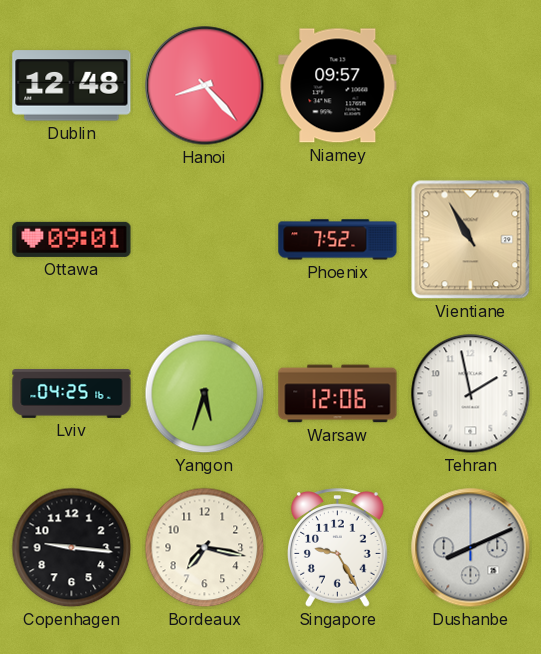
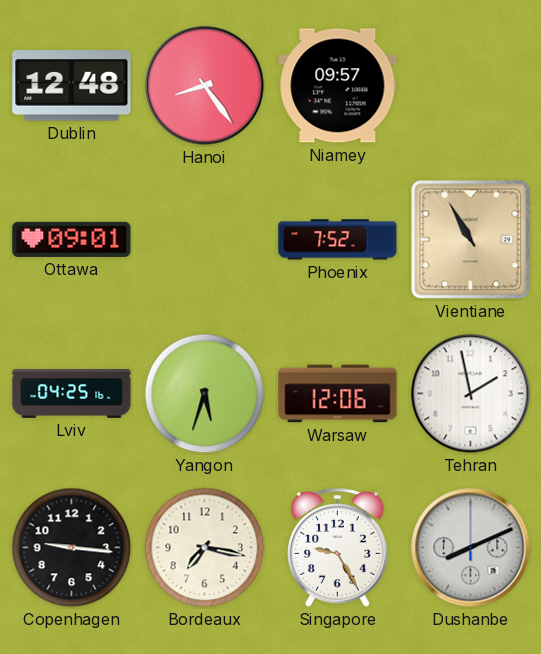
Hanoi: 8:23 -> 8:24 (205, 86)
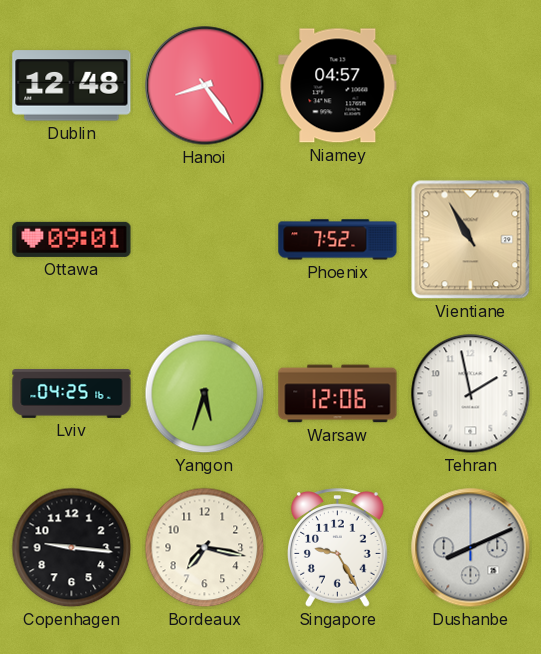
Niamey: 09:57 -> 04:57 (338, 86)
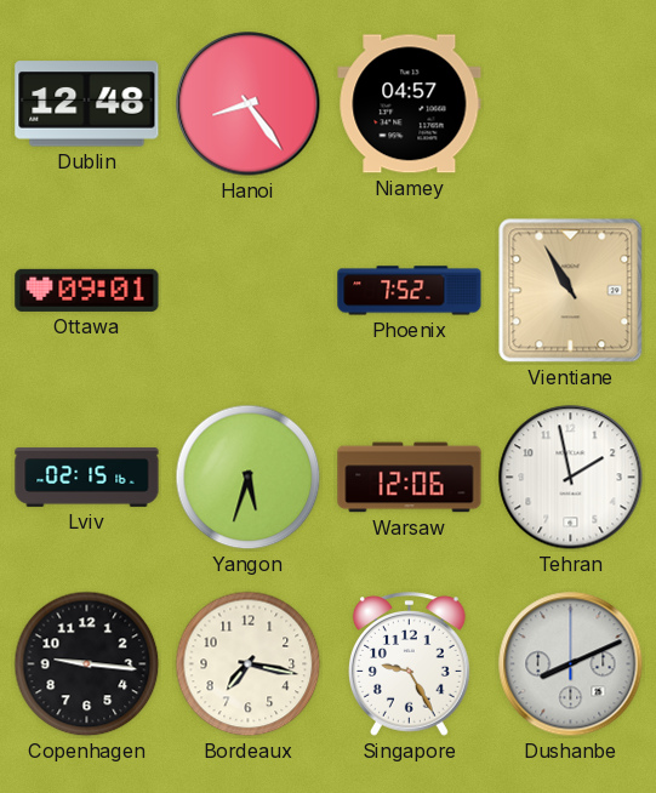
Lviv: 04:25 -> 02:15 (87, 478)
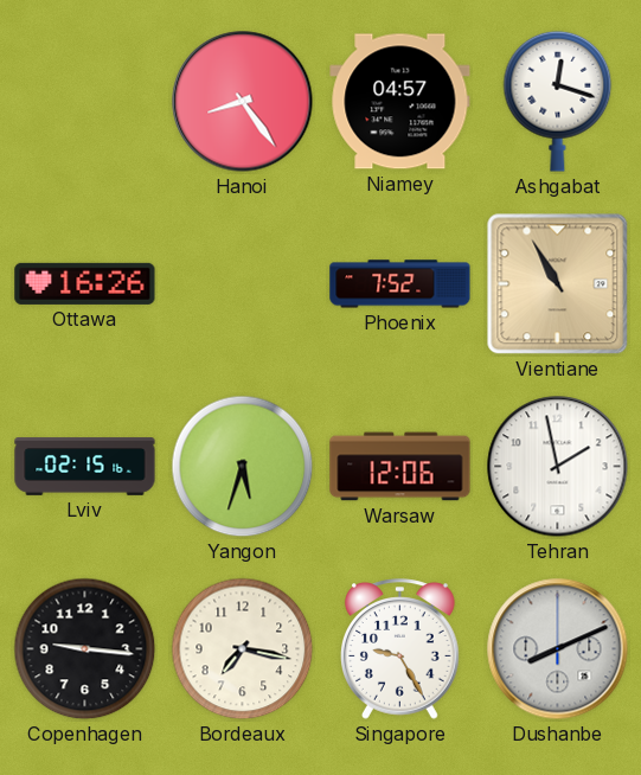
Dublin: 12:48 -> none (87, 104)
Ashgabat: none -> 12:18 (558, 101)
Ottawa: 09:01 -> 16:26 (85, 283)
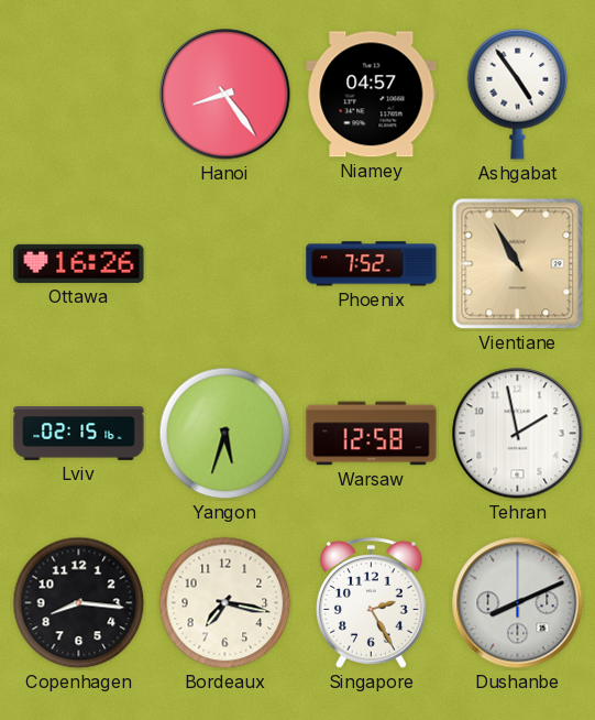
Ashgabat: 12:18 -> 4:54 (518, 94)
Warsaw: 12:06 -> 12:58 (372, 434)
Copenhagen: 9:16 -> 8:16 (79, 603)
Singapore: 9:25 -> 2:25 (372, 603)
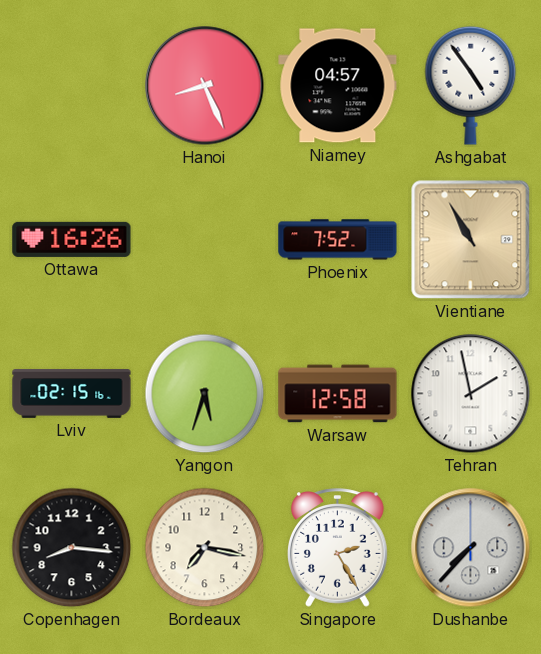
Hanoi: 8:24 -> 8:26 (205, 86)
Dushanbe: 8:11 -> 7:37 (471, 548)
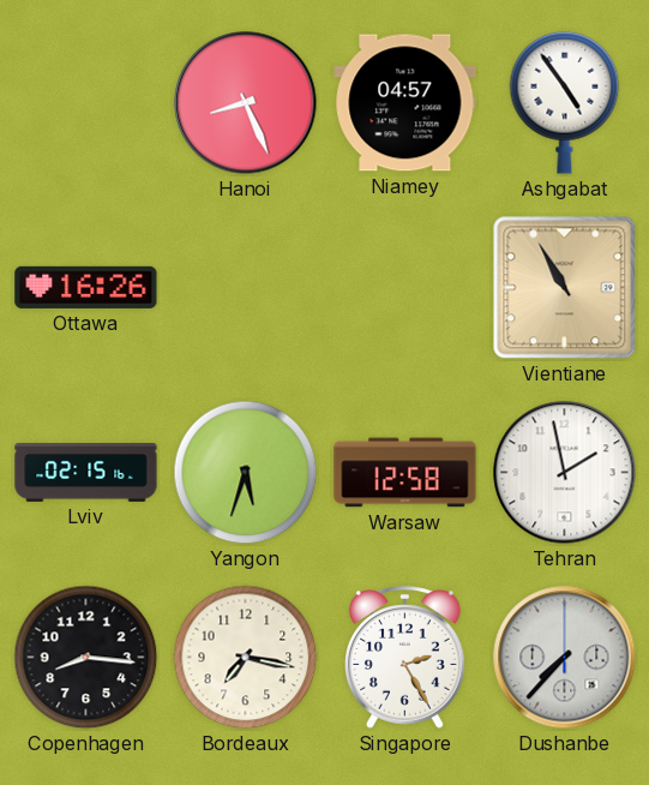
Phoenix: 7:52 -> none (338, 240)
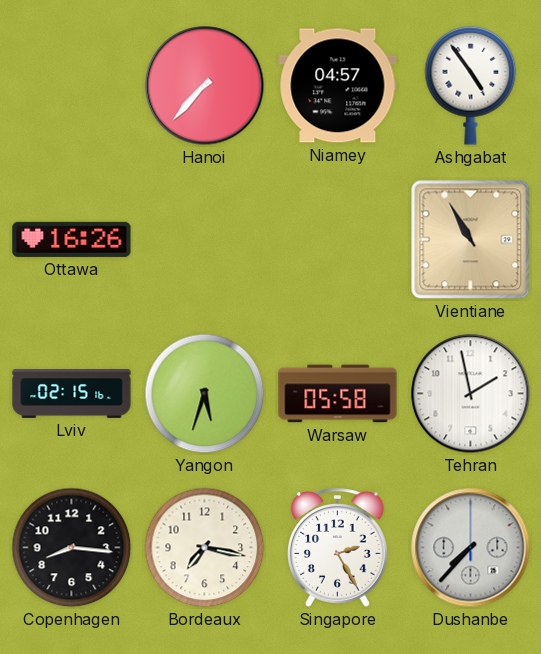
Hanoi: 8:26 -> 7:37 (205, 86)
Warsaw: 12:58 -> 05:58 (338, 394)
